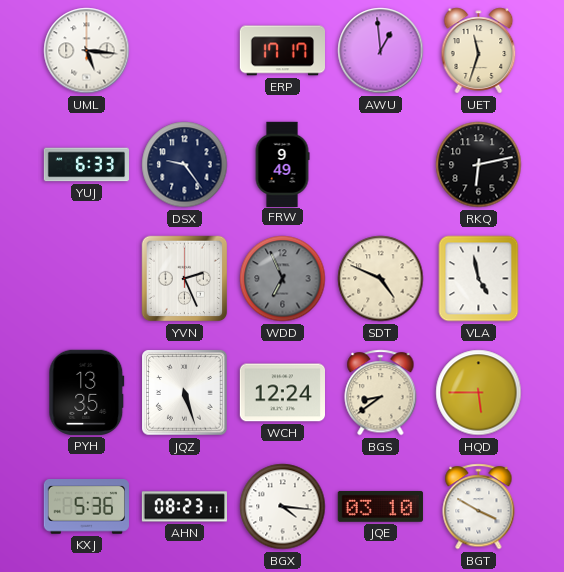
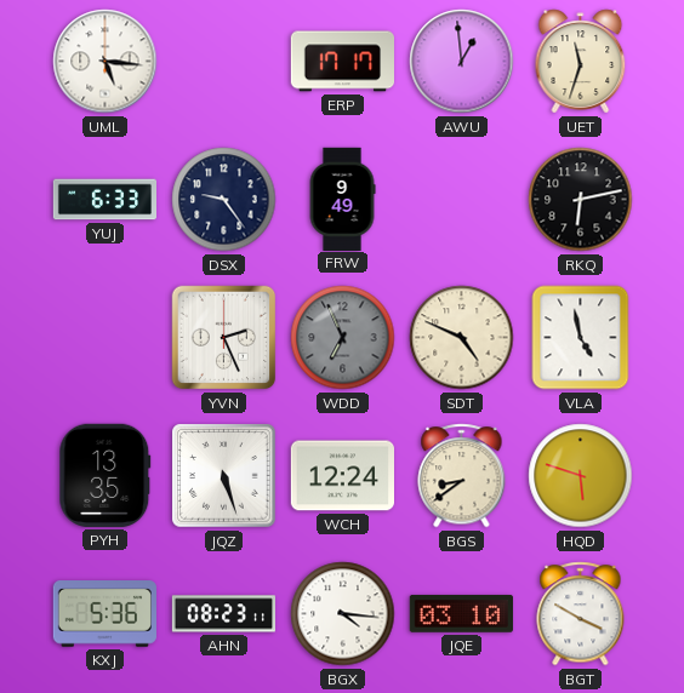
HQD: 5:45 -> 5:48 (581, 476)
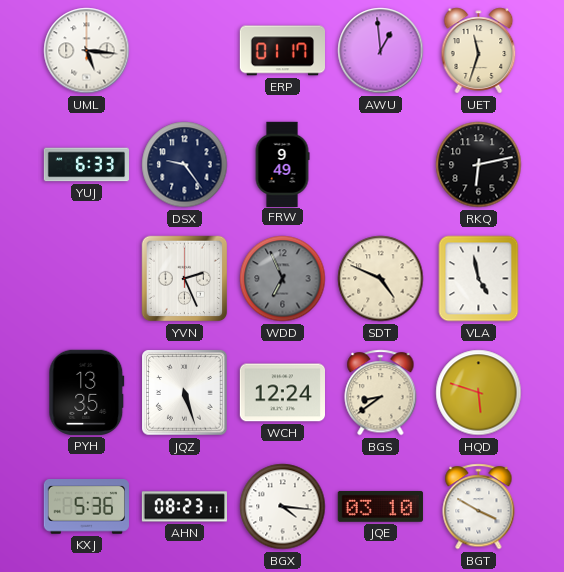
ERP: 17:17 -> 01:17 (282, 51)
